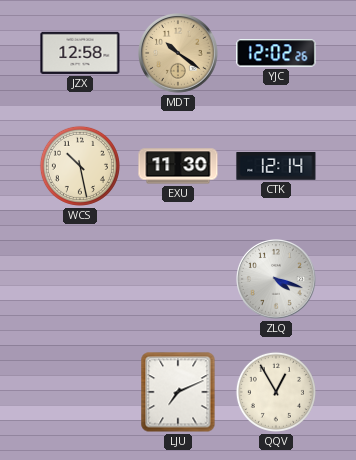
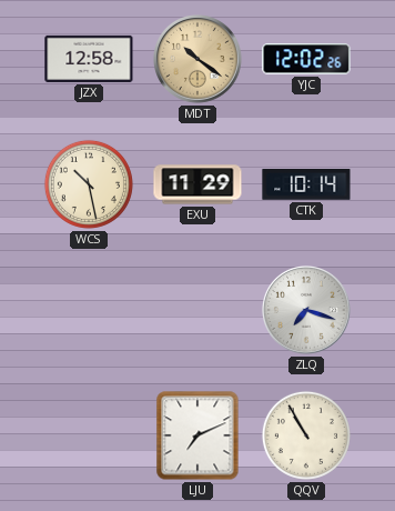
EXU: 11:30 -> 11:29 (197, 184)
CTK: 12:14 -> 10:14 (306, 184)
ZLQ: 4:18 -> 7:18 (307, 311)
QQV: 12:55 -> 10:55 (306, 435)
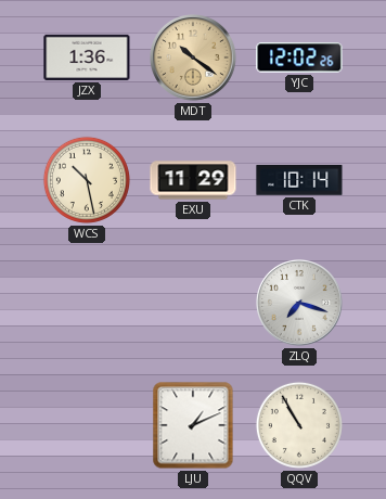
JZX: 12:58 -> 1:36 (87, 57)
LJU: 7:11 -> 1:11 (193, 425)
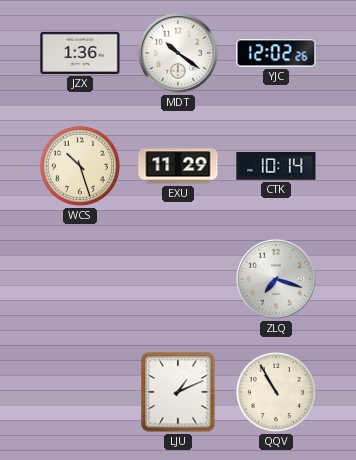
MDT dial: champagne -> white (179, 54)
WCS: 10:28 -> 10:27 (80, 166)
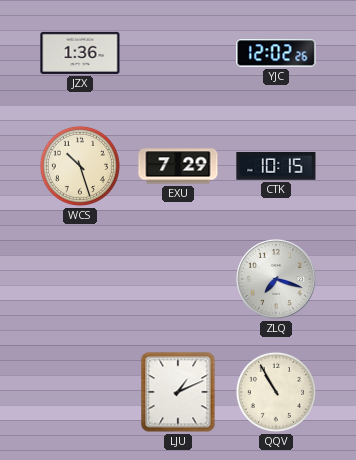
MDT: 10:21 -> none (179, 54)
EXU: 11:29 -> 7:29 (178, 166)
CTK: 10:14 -> 10:15 (276, 166)
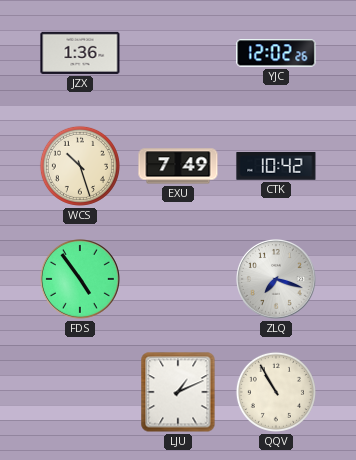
EXU: 7:29 -> 7:49 (178, 166)
CTK: 10:15 -> 10:42 (276, 166)
FDS: none -> 4:54 (81, 280)
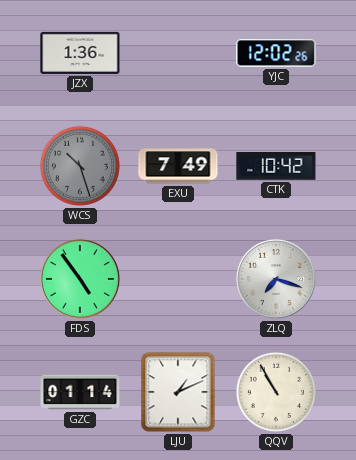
WCS dial: cream -> grey (80, 166)
GZC: none -> 01:14 (80, 392)
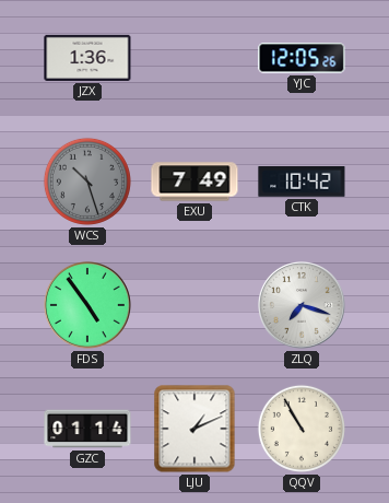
YJC: 12:02 -> 12:05 (302, 58)
